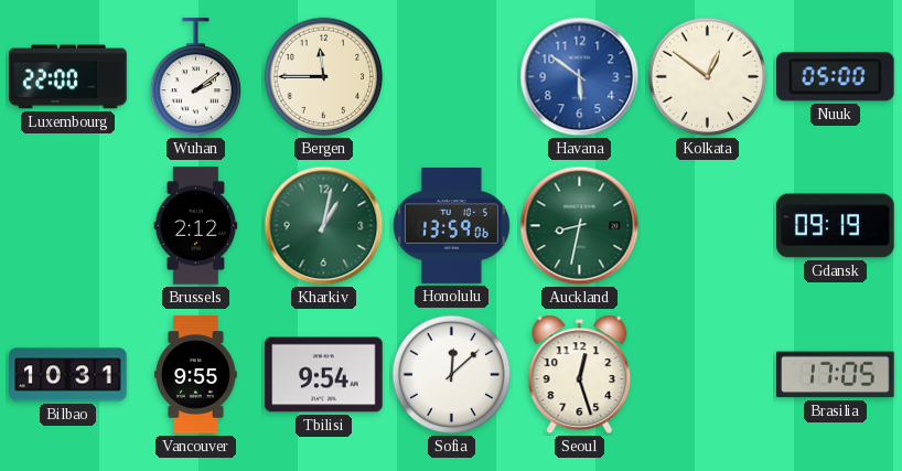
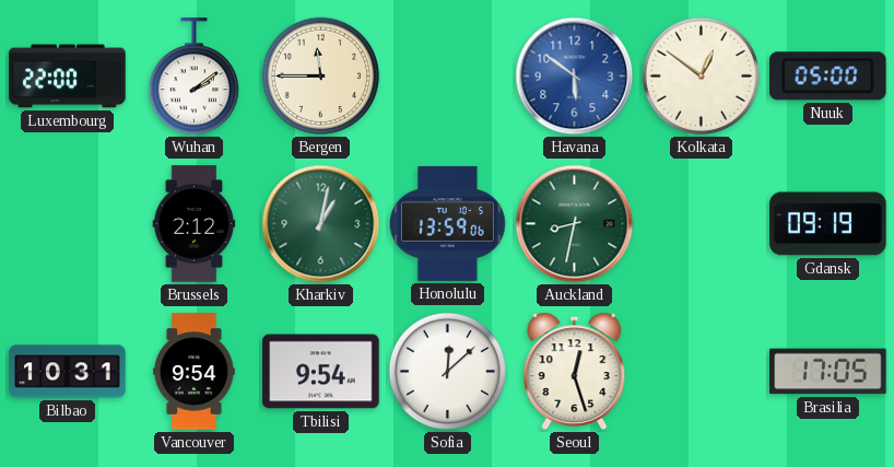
Vancouver: 9:55 -> 9:54 (195, 372)
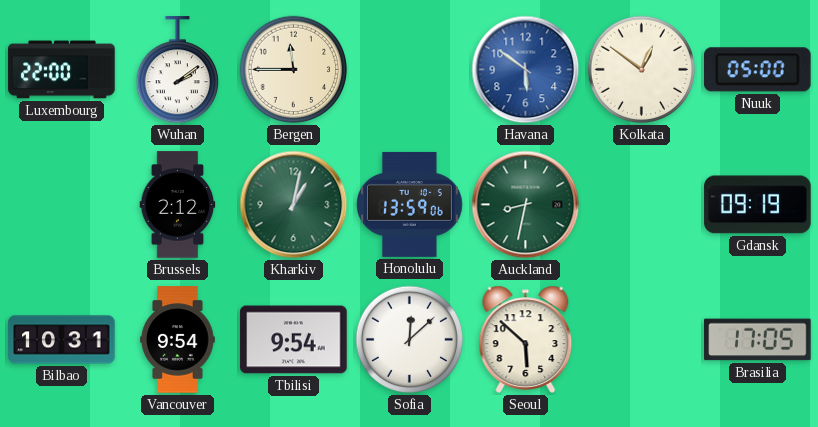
Seoul: 12:27 -> 5:52 (526, 339)
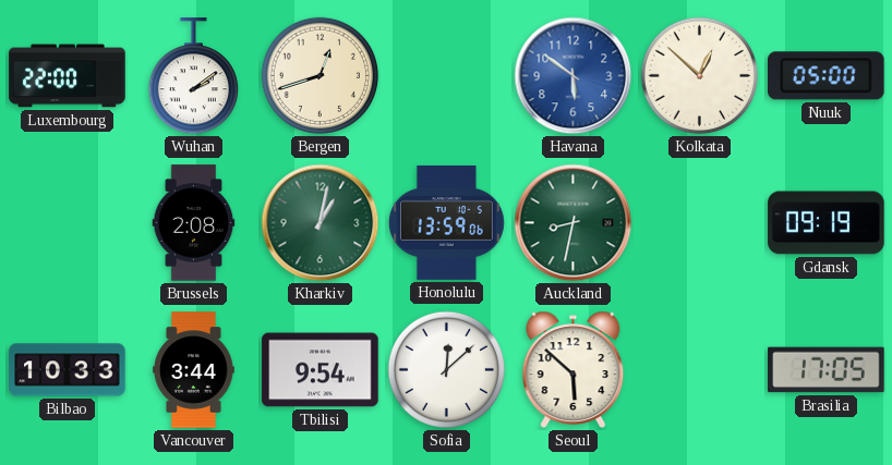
Bergen: 11:45 -> 12:42 (321, 76)
Kolkata: 12:51 -> 12:52 (700, 76)
Brussels: 2:12 -> 2:08 (194, 223)
Bilbao: 10:31 -> 10:33 (68, 370)
Vancouver: 9:54 -> 3:44 (194, 370)
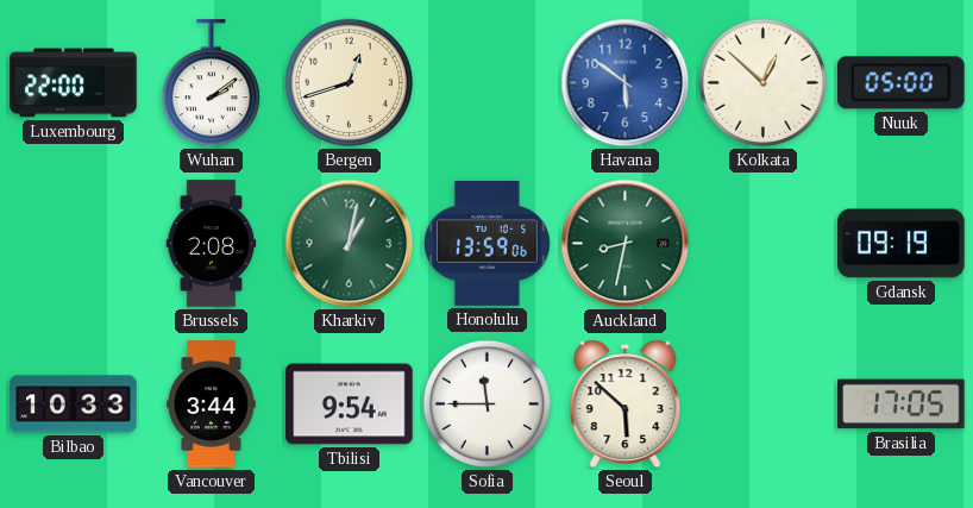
Sofia: 12:08 -> 11:45 (488, 404)
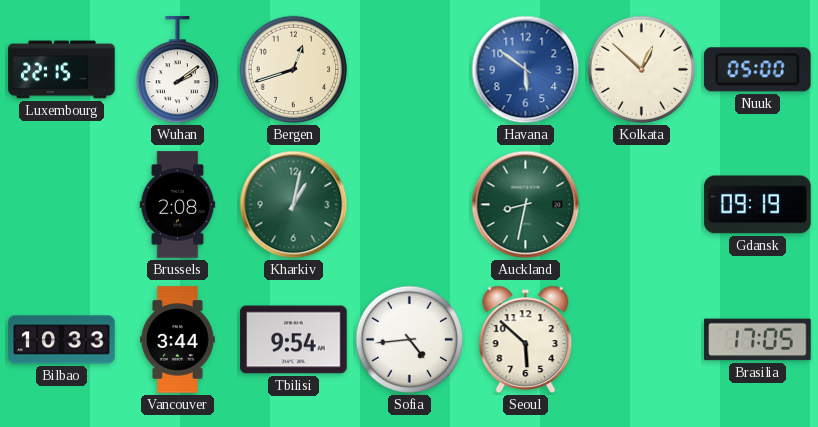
Luxembourg: 22:00 -> 22:15 (62, 70)
Honolulu: 13:59 -> none (486, 243)
Sofia: 11:45 -> 4:44 (410, 340)
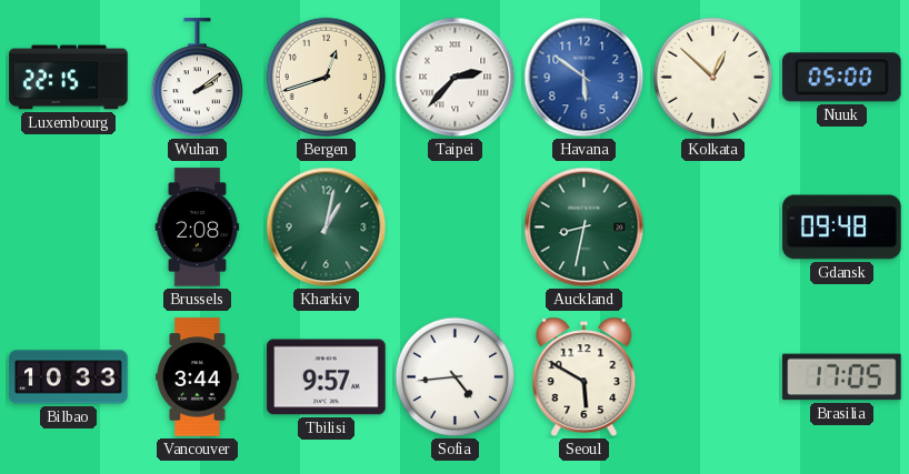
Taipei: none -> 2:37 (456, 78)
Gdansk: 09:19 -> 09:48 (842, 228)
Tbilisi: 9:54 -> 9:57 (327, 377)
Seoul: 5:52 -> 5:50 (585, 376)
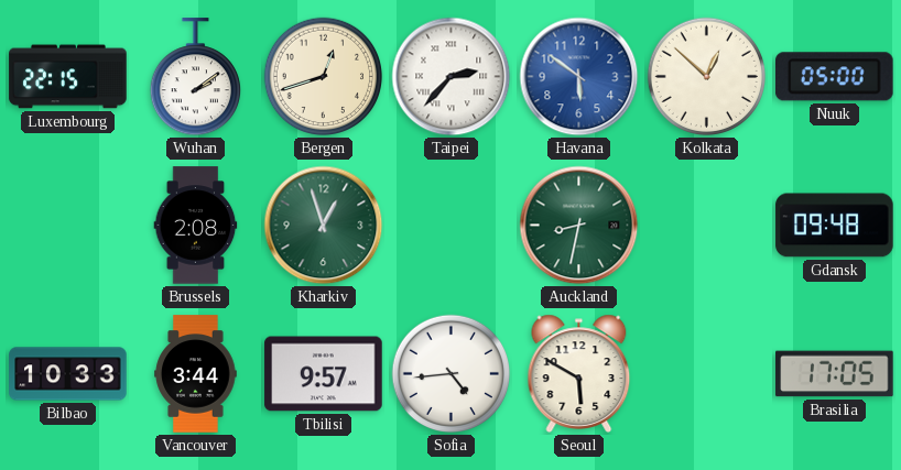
Kharkiv: 1:02 -> 12:57 (324, 226)
